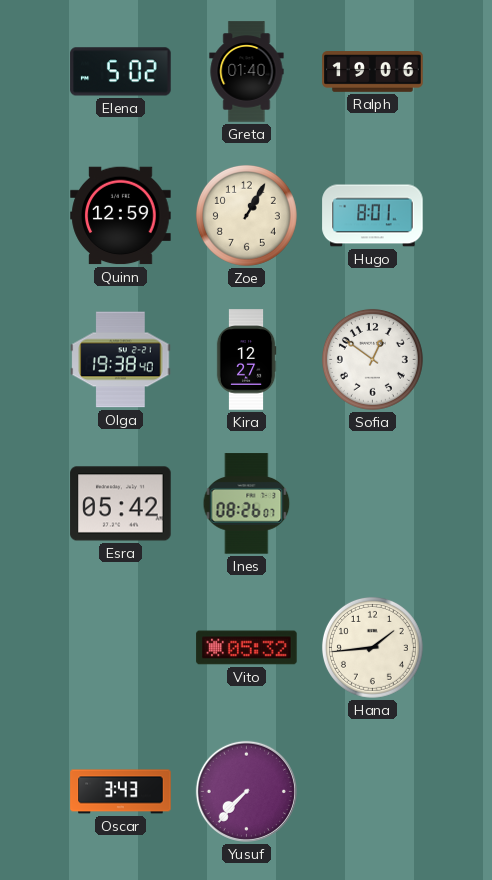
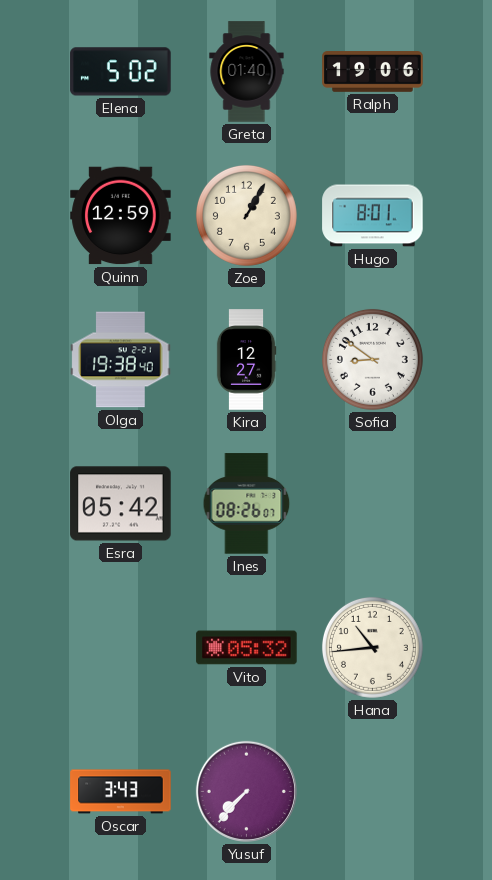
Sofia: 12:51 -> 8:51 (372, 359)
Hana: 1:44 -> 10:44 (372, 647)
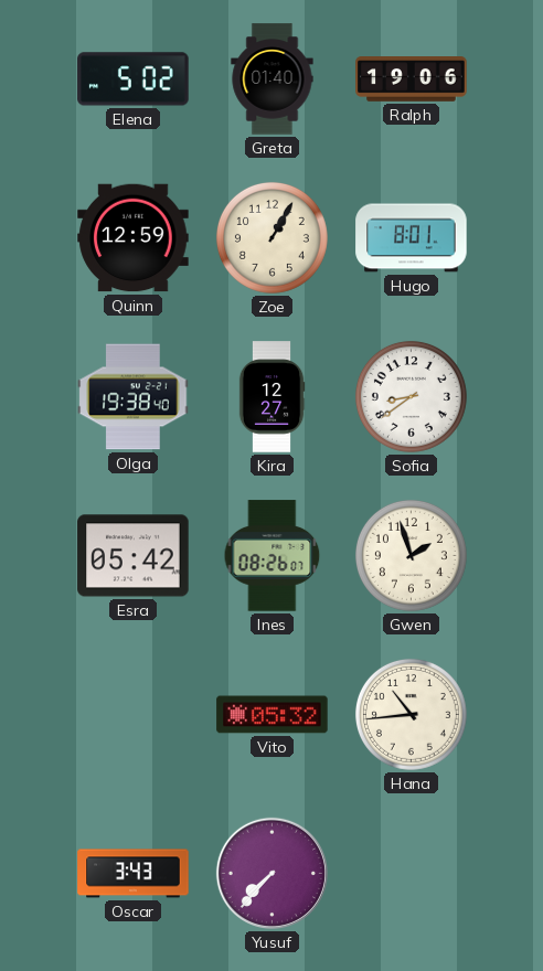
Sofia: 8:51 -> 8:39 (411, 396)
Gwen: none -> 1:57 (411, 555)
